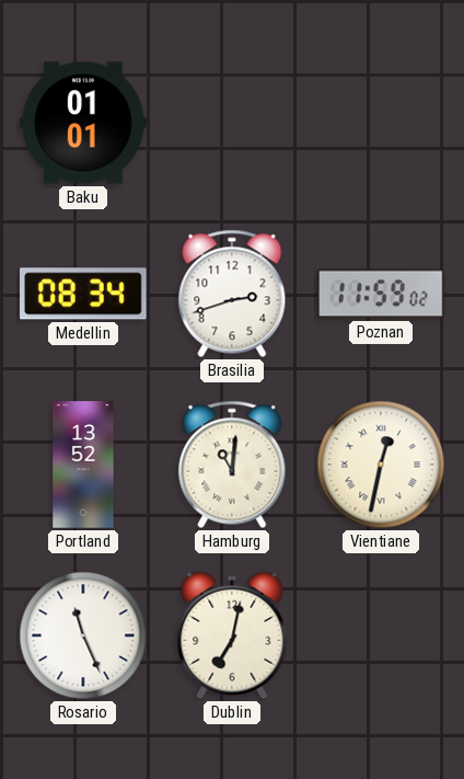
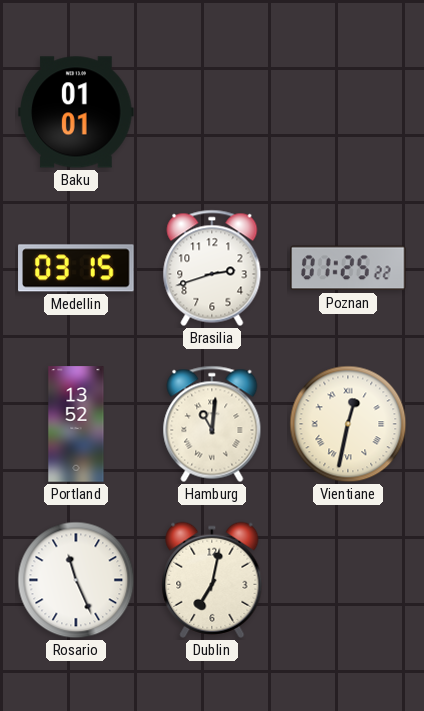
Medellin: 08:34 -> 03:15 (76, 268)
Poznan: 11:59 -> 01:25 (349, 268)
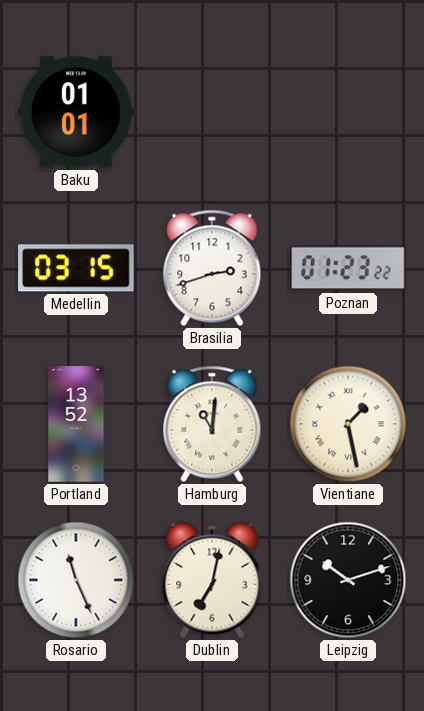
Poznan: 01:25 -> 01:23 (349, 268)
Vientiane: 12:32 -> 1:28 (348, 424)
Leipzig: none -> 10:12 (348, 580)
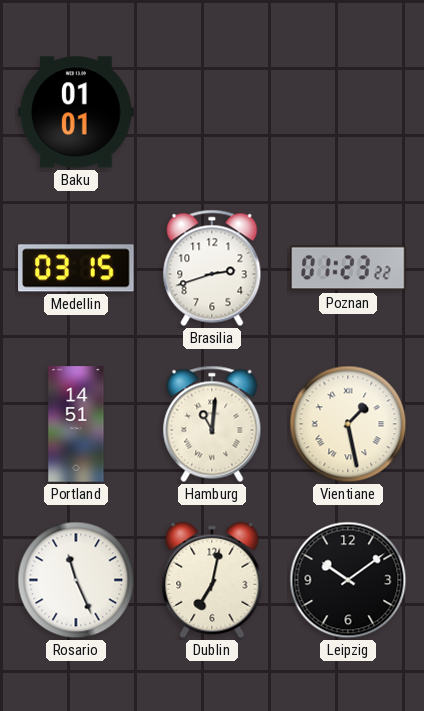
Portland: 13:52 -> 14:51 (76, 424)
Leipzig: 10:12 -> 10:09 (348, 580)
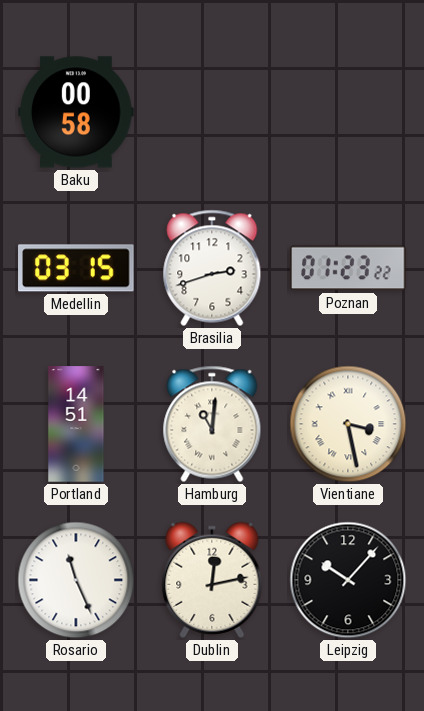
Baku: 01:01 -> 00:58 (76, 112)
Vientiane: 1:28 -> 3:28 (348, 424)
Dublin: 7:02 -> 12:13 (212, 580)
Leipzig: 10:09 -> 10:07 (348, 580)
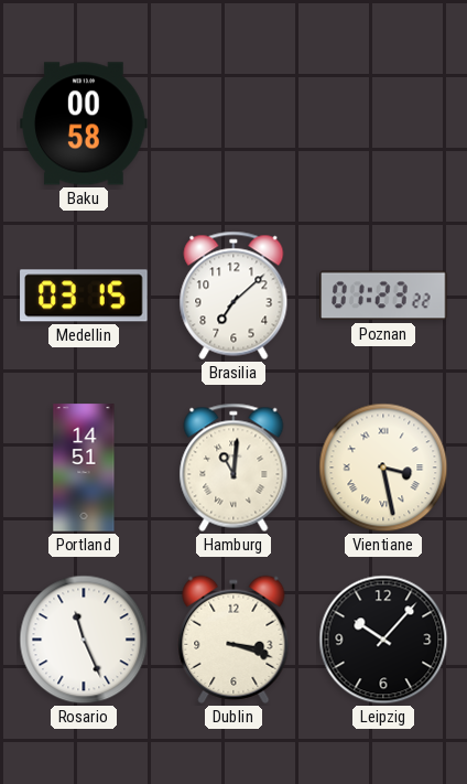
Brasilia: 2:42 -> 7:08 (233, 296)
Dublin: 12:13 -> 3:18 (233, 640)
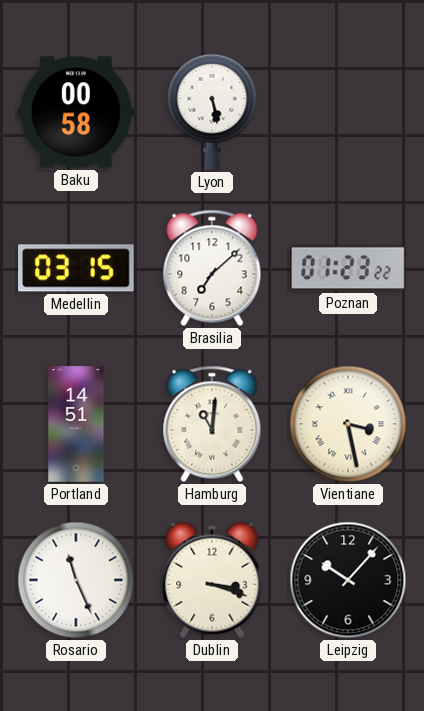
Lyon: none -> 5:28 (212, 112)
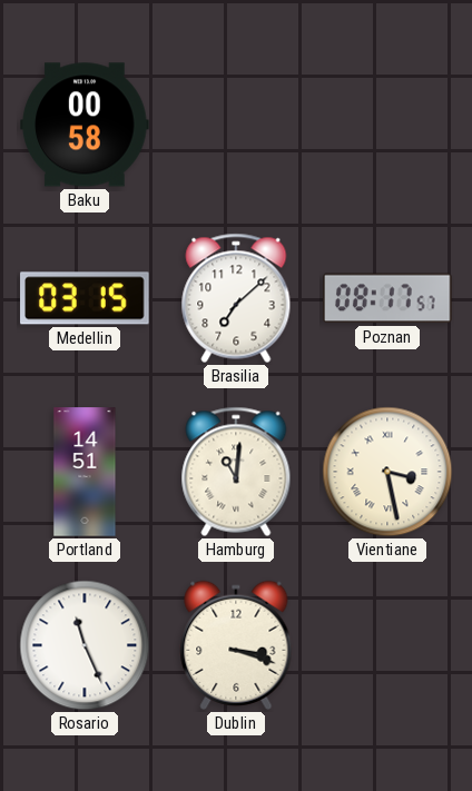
Lyon: 5:28 -> none (212, 112)
Poznan: 01:23 -> 08:17 (389, 298)
Leipzig: 10:07 -> none (348, 580)
